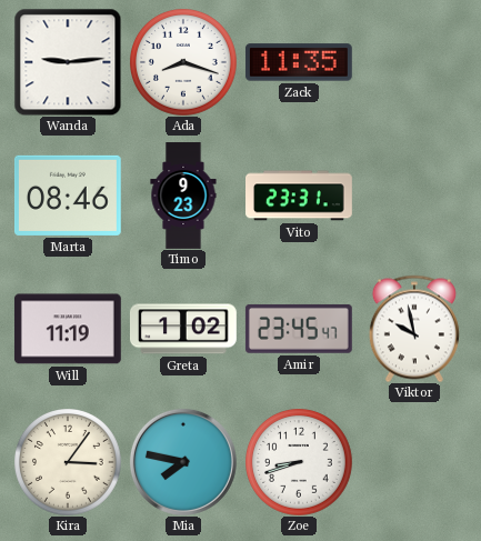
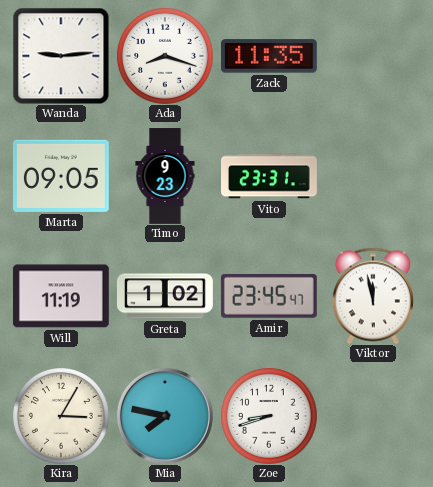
Marta: 08:46 -> 09:05 (61, 176)
Viktor: 9:58 -> 11:58 (373, 296)
Kira: 3:06 -> 3:05 (61, 416)
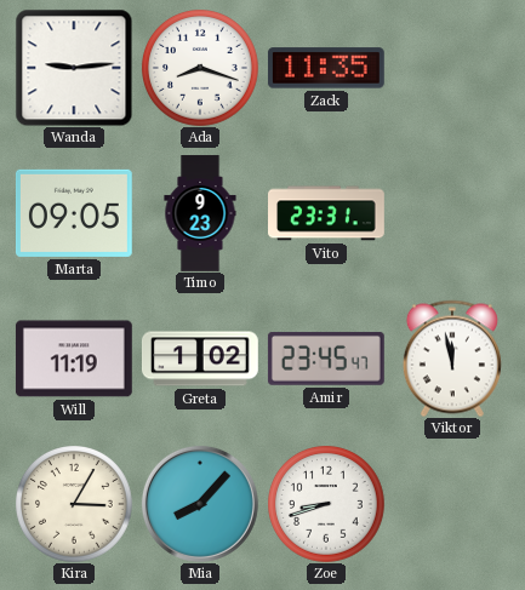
Mia: 7:47 -> 8:07 (200, 504)
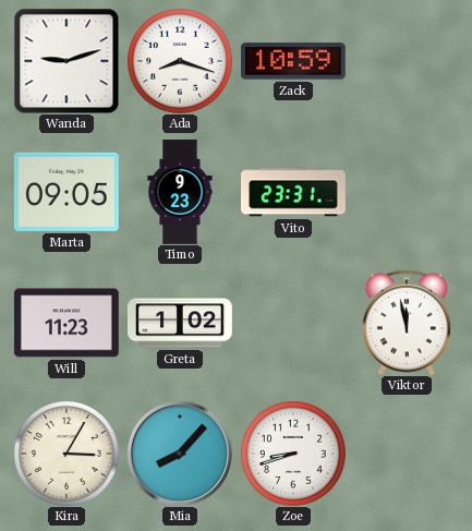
Wanda: 9:14 -> 9:12 (66, 61)
Zack: 11:35 -> 10:59 (293, 61)
Will: 11:19 -> 11:23 (66, 323)
Amir: 23:45 -> none (326, 359)
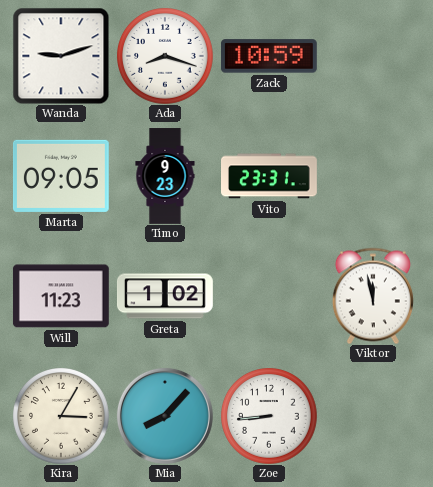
Zoe: 8:42 -> 8:44 (269, 416)
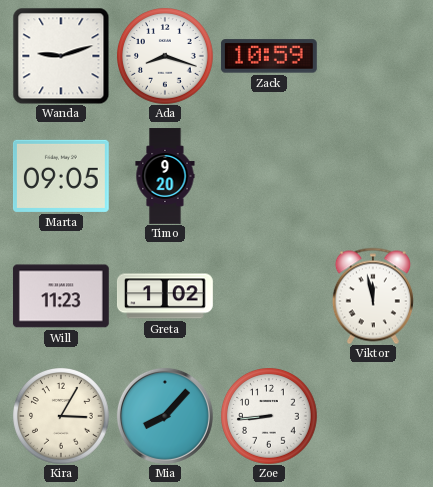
Timo: 9:23 -> 9:20 (165, 176)
Vito: 23:31 -> none (270, 176)
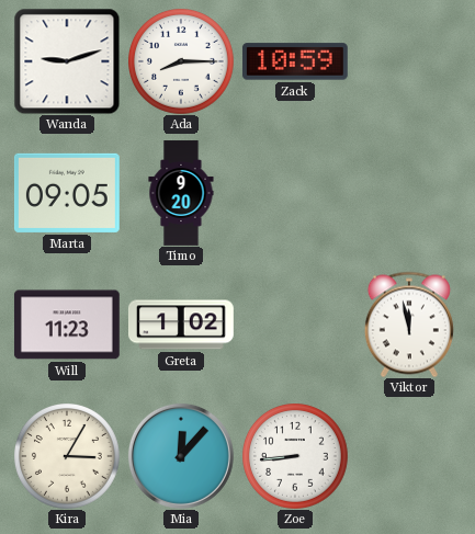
Ada: 8:18 -> 8:15 (181, 61)
Mia: 8:07 -> 12:07 (181, 456)
